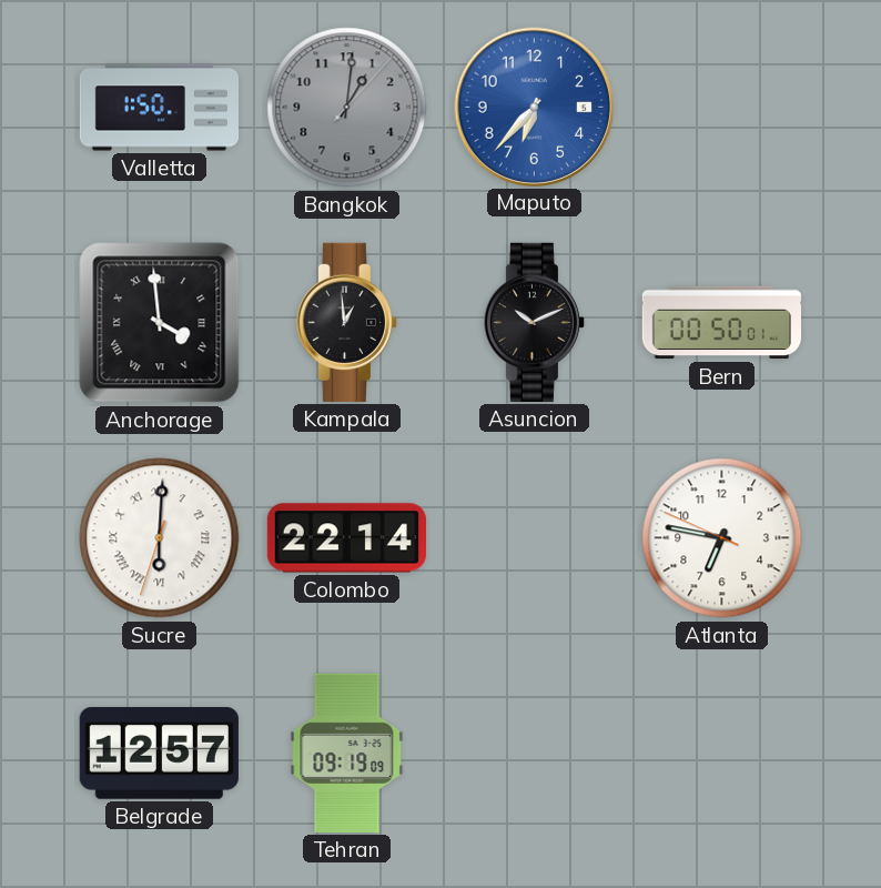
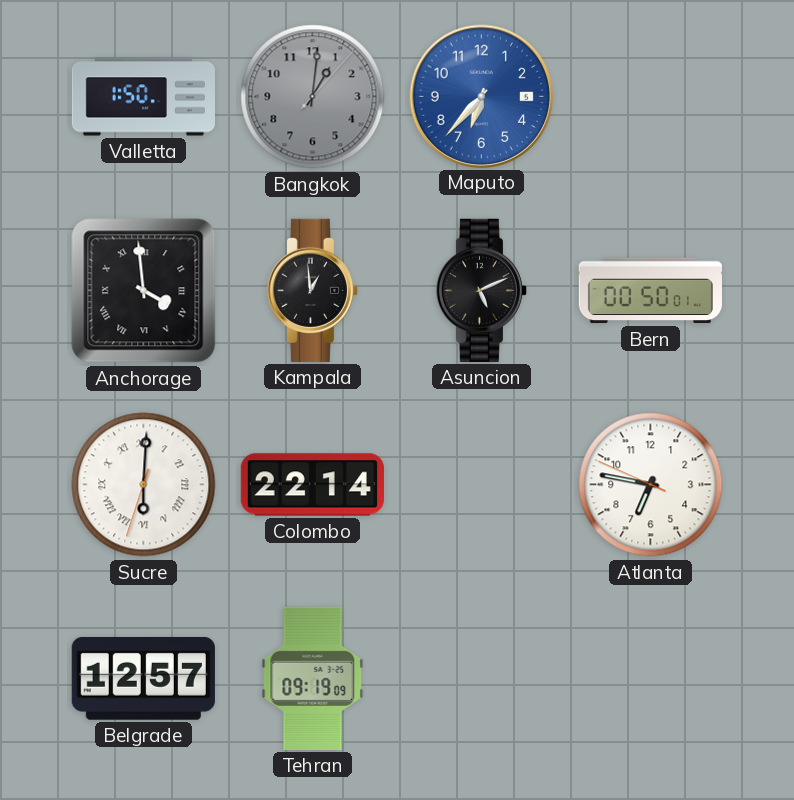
Asuncion: 10:11 -> 5:11 (481, 290)
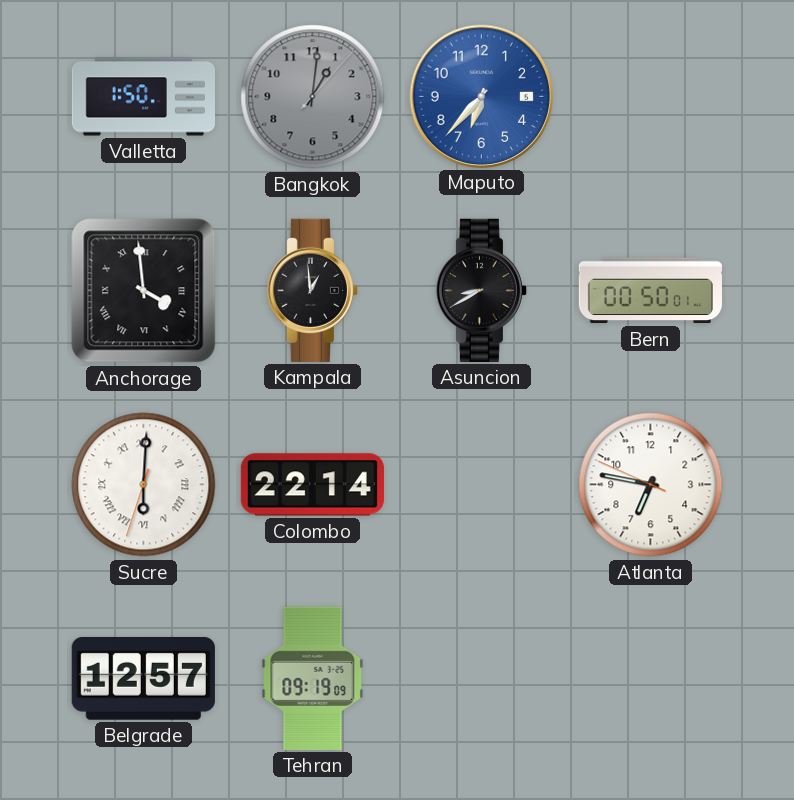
Asuncion: 5:11 -> 8:40 (481, 290)
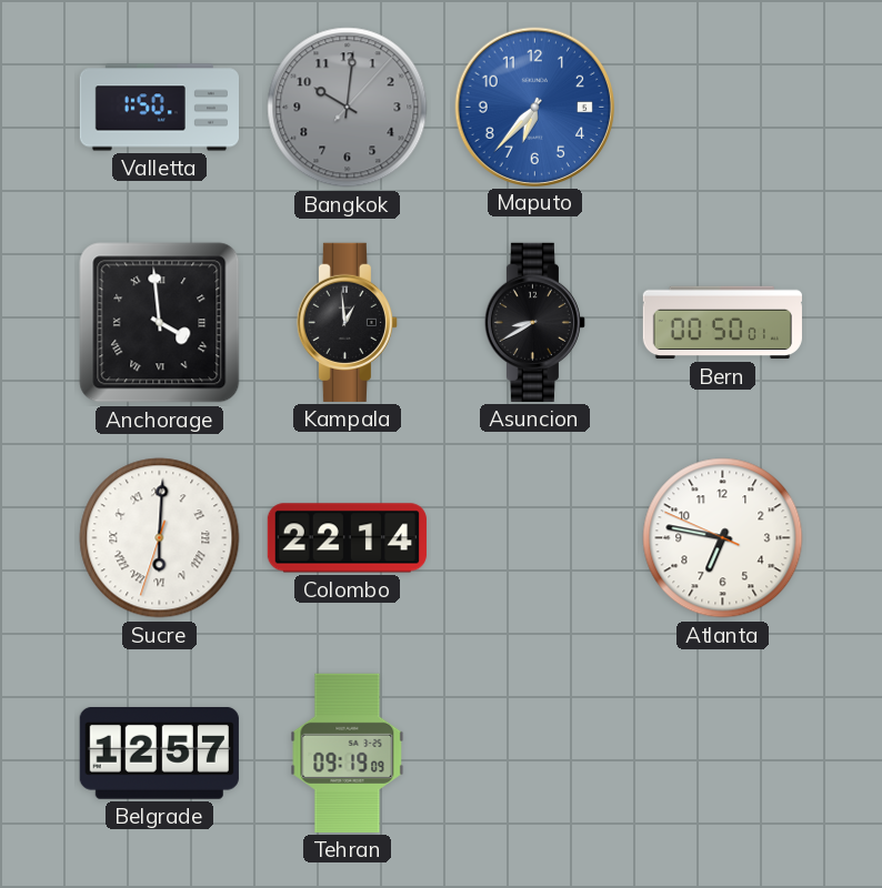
Bangkok: 1:01 -> 10:01 (348, 108)
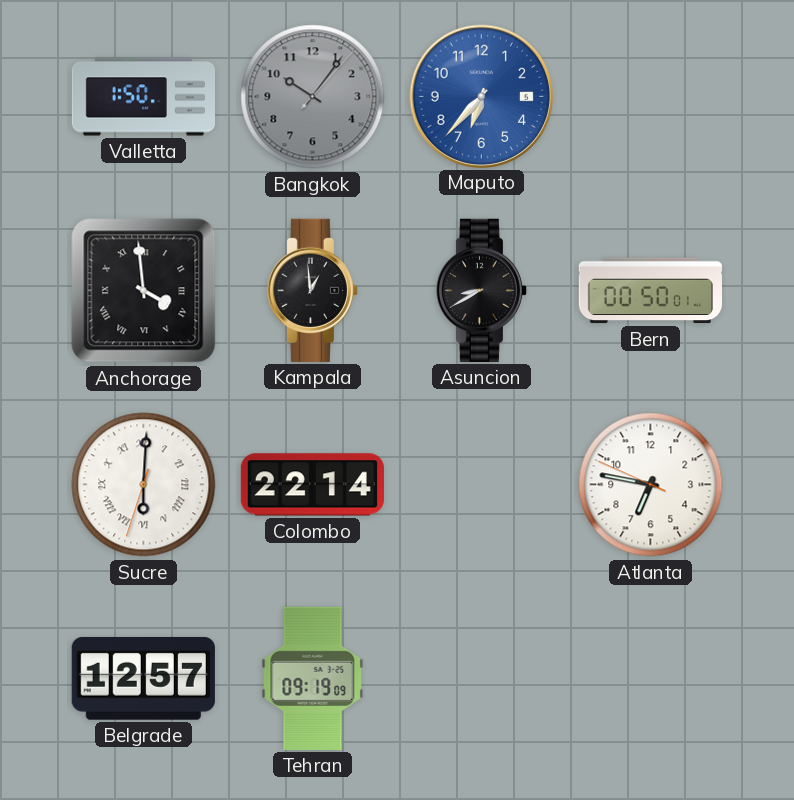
Bangkok: 10:01 -> 10:06 (313, 97)
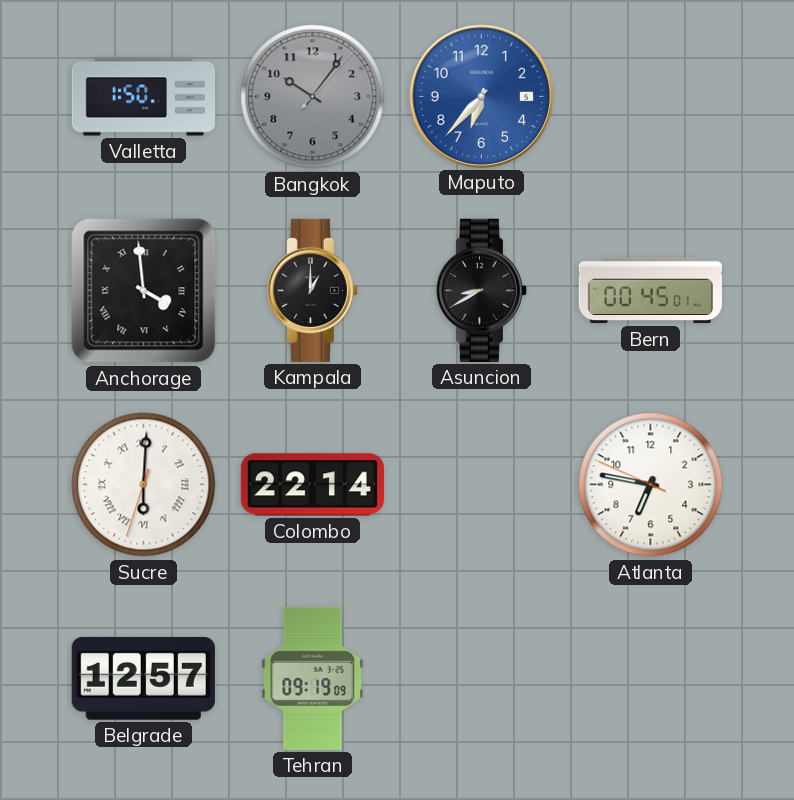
Kampala: 12:59 -> 1:00 (312, 290)
Bern: 00:50 -> 00:45 (650, 291)
